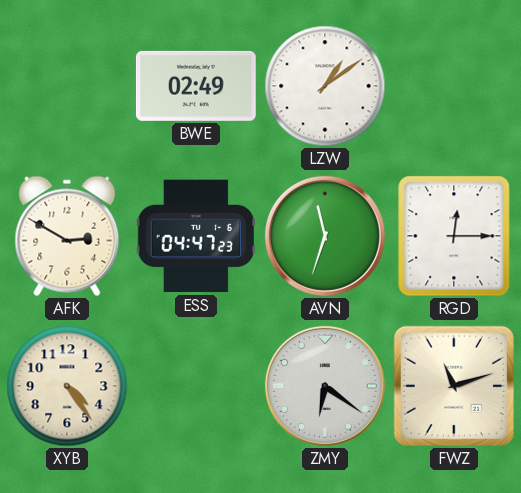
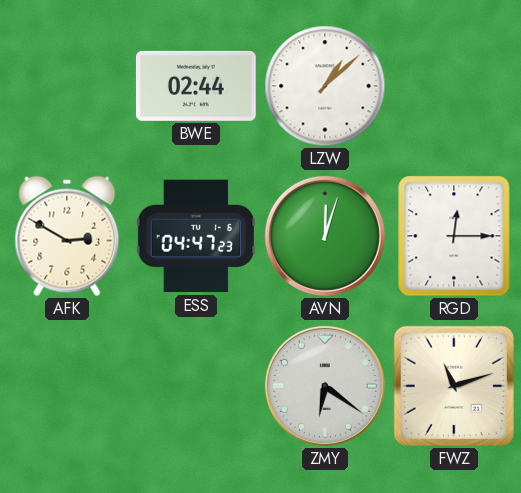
BWE: 02:49 -> 02:44 (196, 86)
LZW: 1:09 -> 1:08 (325, 86)
AVN: 11:33 -> 12:03 (325, 236)
XYB: 4:24 -> none (67, 386)
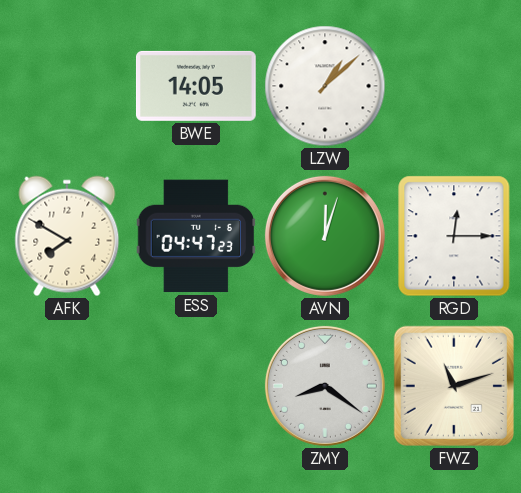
BWE: 02:44 -> 14:05 (196, 86)
AFK: 2:50 -> 7:50 (67, 236)
ZMY: 6:21 -> 8:21 (325, 386)
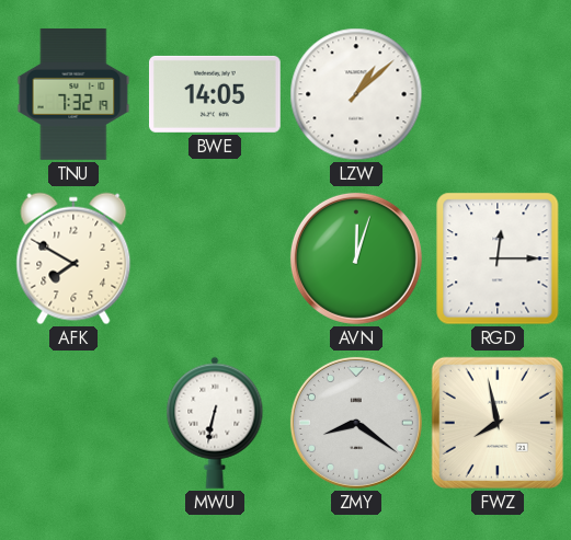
TNU: none -> 7:32 (73, 95)
ESS: 04:47 -> none (196, 236)
MWU: none -> 6:32 (215, 423)
FWZ: 11:12 -> 7:58 (498, 423)
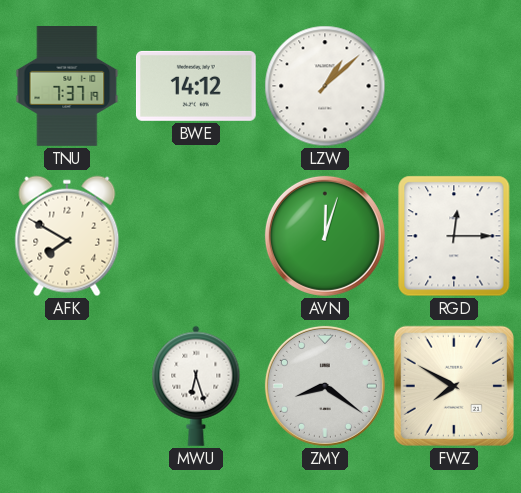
TNU: 7:32 -> 7:37 (67, 87)
BWE: 14:05 -> 14:12 (196, 86)
MWU: 6:32 -> 6:27 (196, 386)
FWZ: 7:58 -> 7:50 (454, 386)
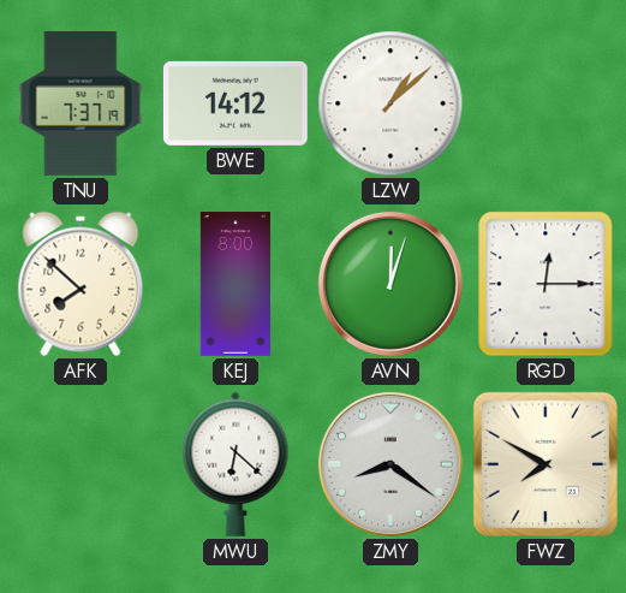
AFK: 7:50 -> 7:52 (81, 284)
KEJ: none -> 8:00 (236, 284)
MWU: 6:27 -> 6:22 (236, 464)
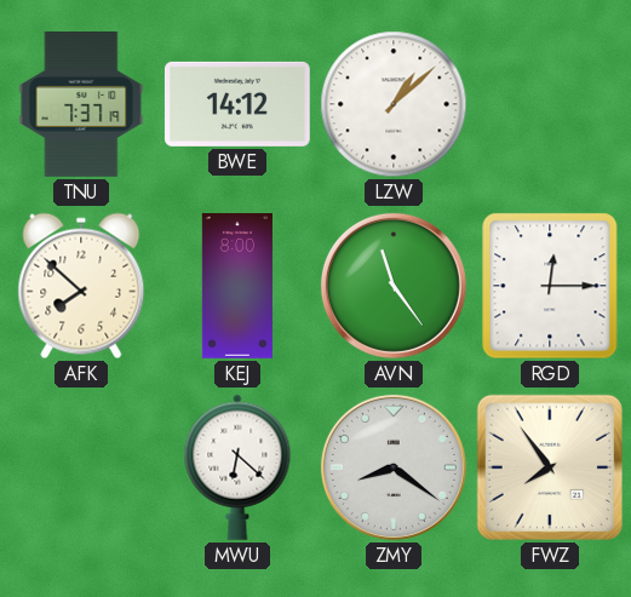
AVN: 12:03 -> 11:24 (394, 286)
FWZ: 7:50 -> 7:54 (550, 467)
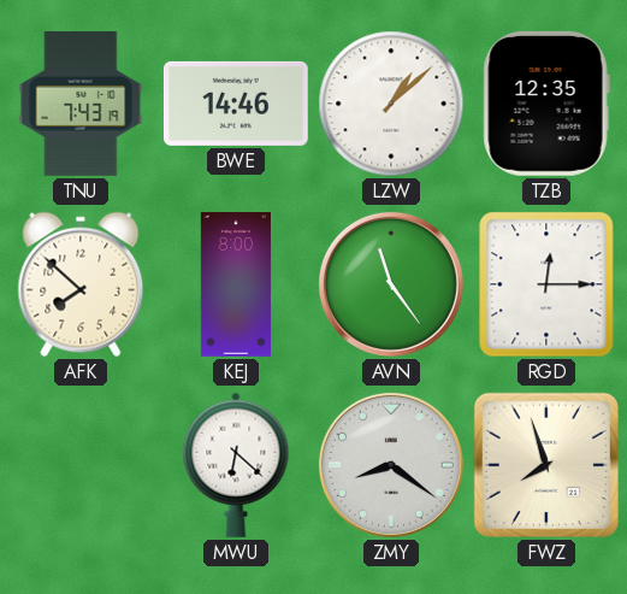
TNU: 7:37 -> 7:43 (81, 105)
BWE: 14:12 -> 14:46 (236, 104)
TZB: none -> 12:35 (546, 104)
FWZ: 7:54 -> 7:57 (546, 465)
